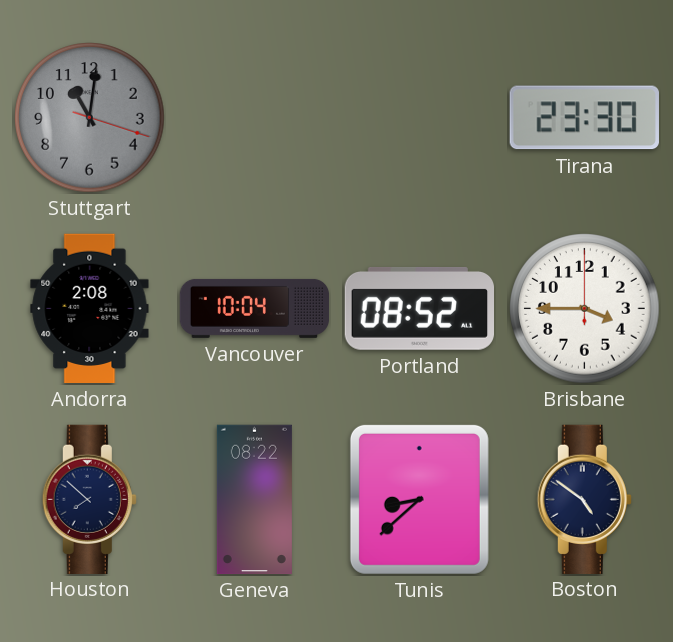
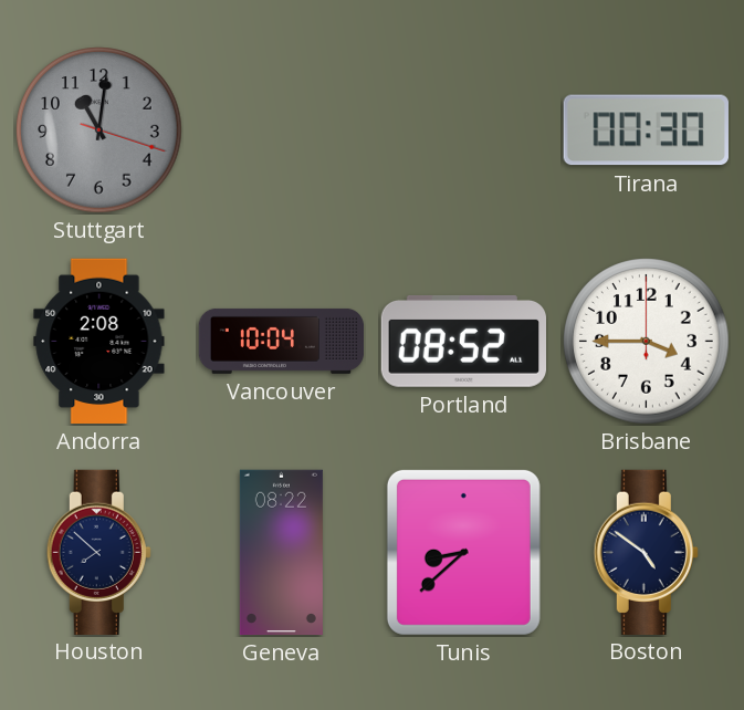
Tirana: 23:30 -> 00:30 (646, 130)
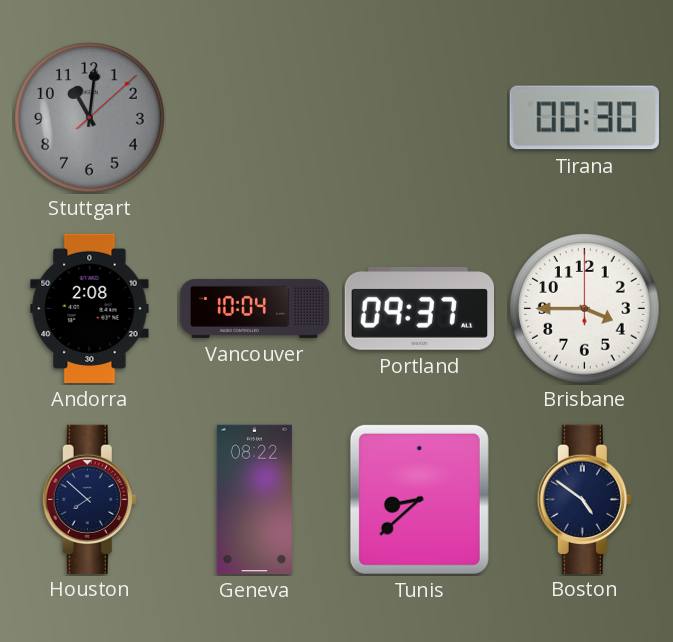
Stuttgart: 11:01:18 -> 11:01:08 (90, 118)
Portland: 08:52 -> 09:37 (419, 309)
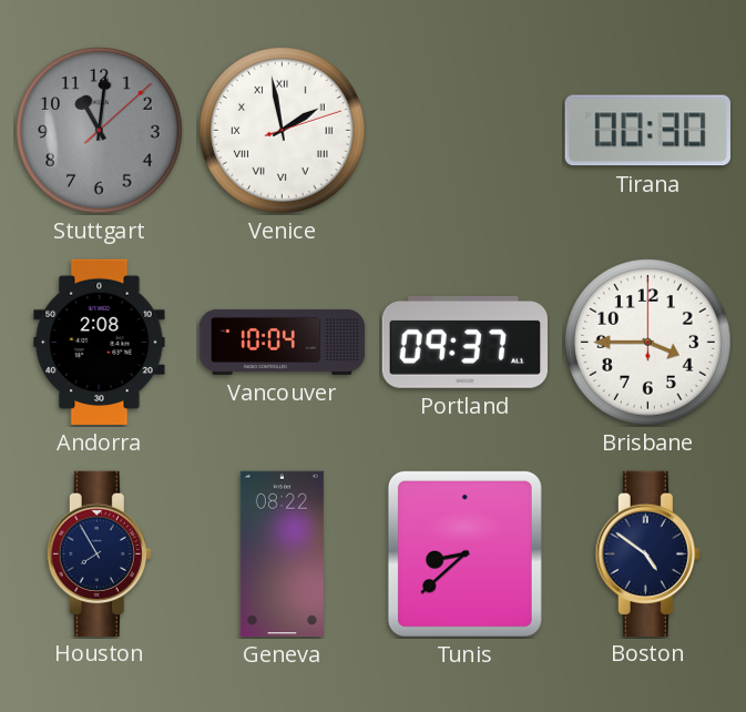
Venice: none -> 1:58 (283, 131)
Houston: 7:52 -> 7:55 (99, 553)
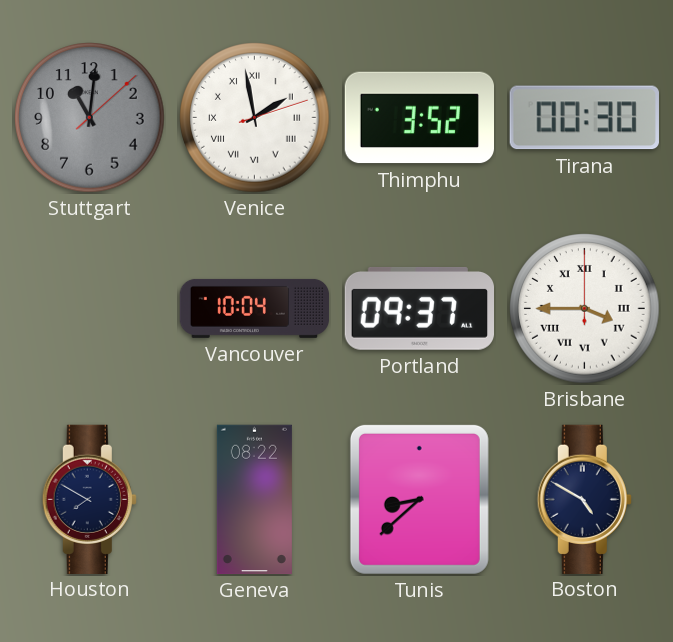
Thimphu: none -> 3:52 (419, 118)
Andorra: 2:08 -> none (100, 343)
Brisbane numerals: Arabic -> Roman (585, 309)
Houston: 7:55 -> 7:50 (89, 499)
Boston: 4:51 -> 4:50 (584, 499)
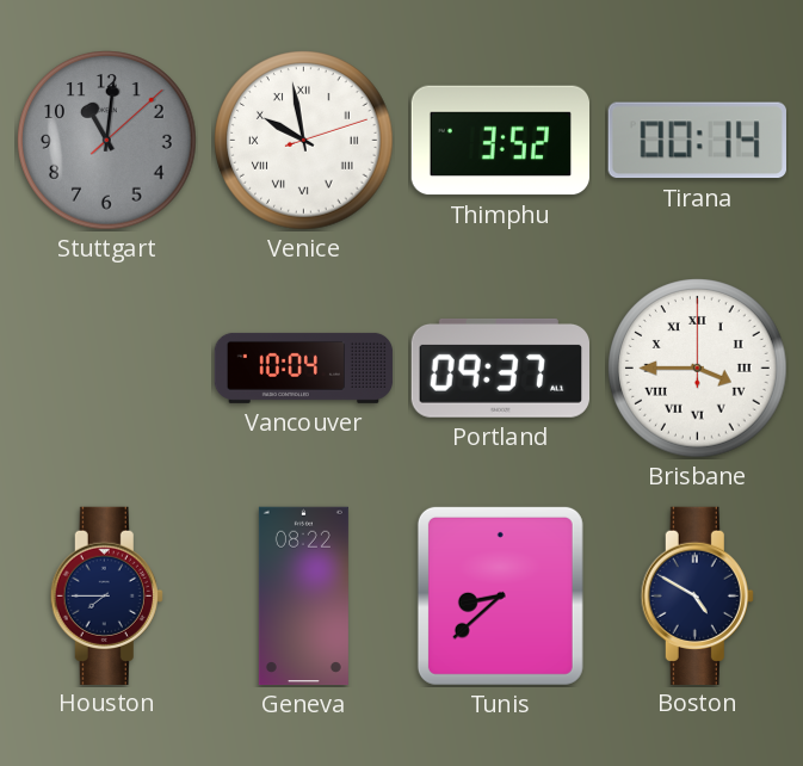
Venice: 1:58 -> 9:58 (304, 141)
Tirana: 00:30 -> 00:14 (697, 141)
Houston: 7:50 -> 7:45 (106, 595)
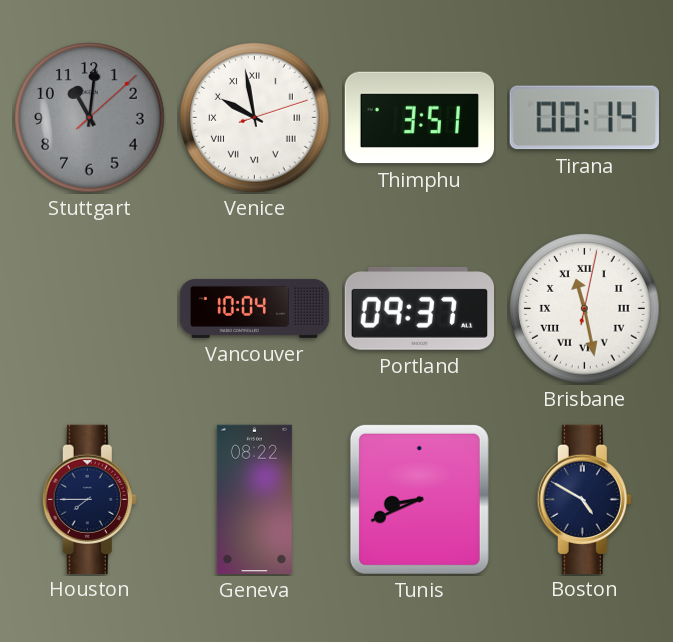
Thimphu: 3:52 -> 3:51 (419, 118)
Brisbane: 3:45 -> 11:28 (585, 309)
Tunis: 8:38 -> 8:41 (419, 499)
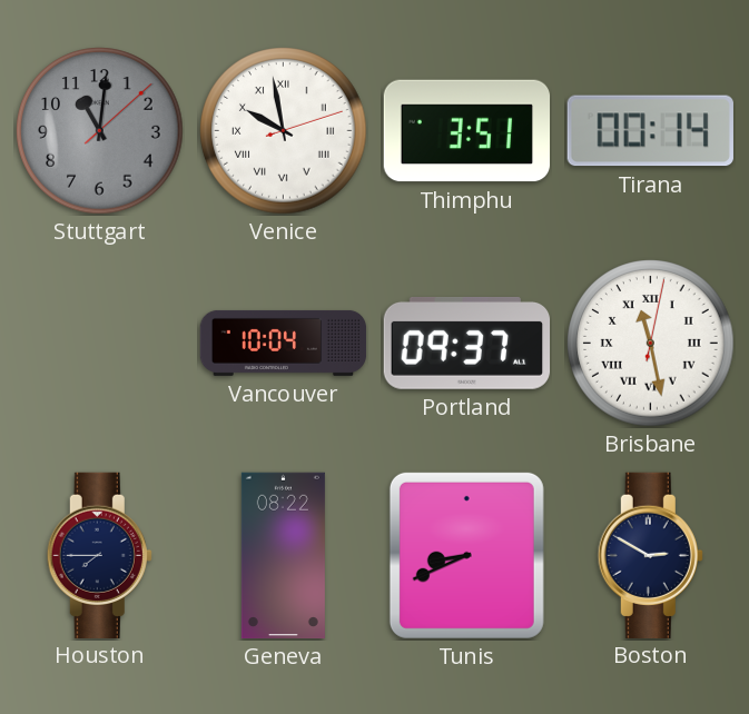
Boston: 4:50 -> 2:50 (650, 555)
